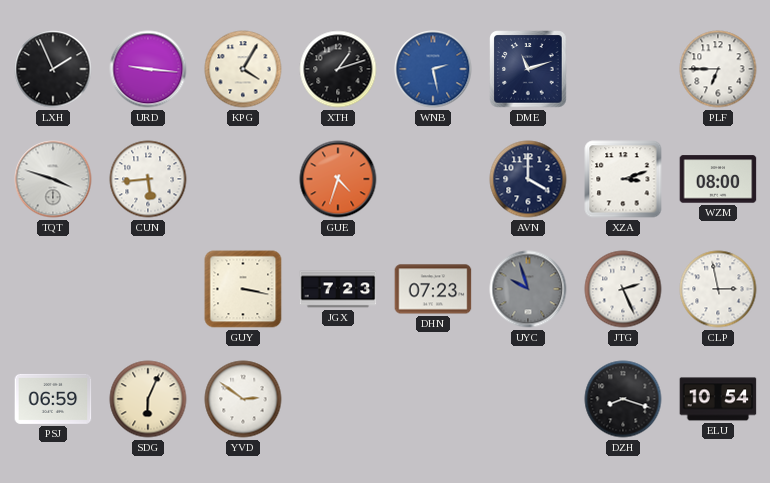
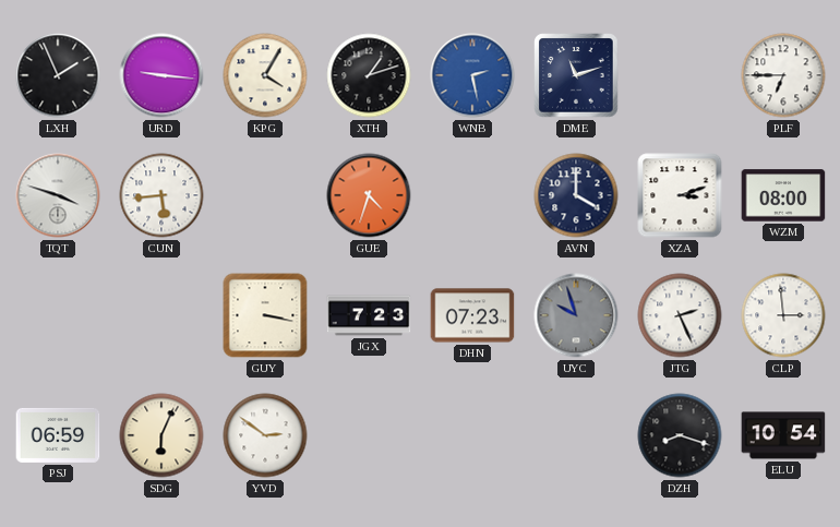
CLP: 2:58 -> 2:59 (783, 315)
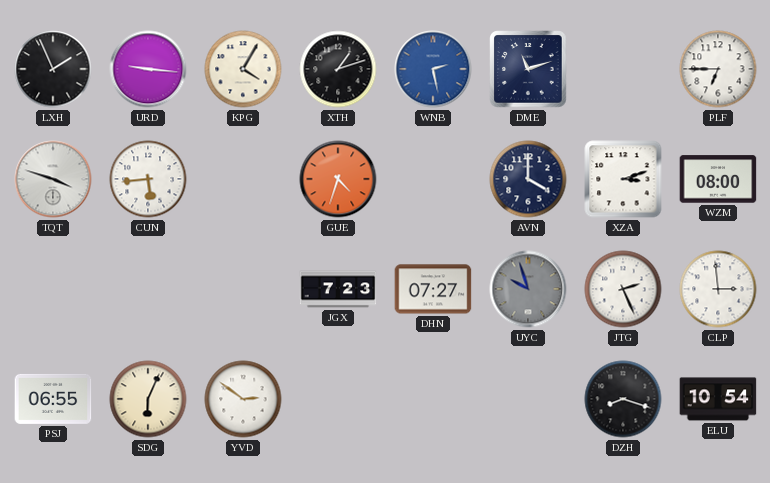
GUY: 3:17 -> none (265, 315)
DHN: 07:23 -> 07:27 (433, 289)
PSJ: 06:59 -> 06:55 (53, 399)
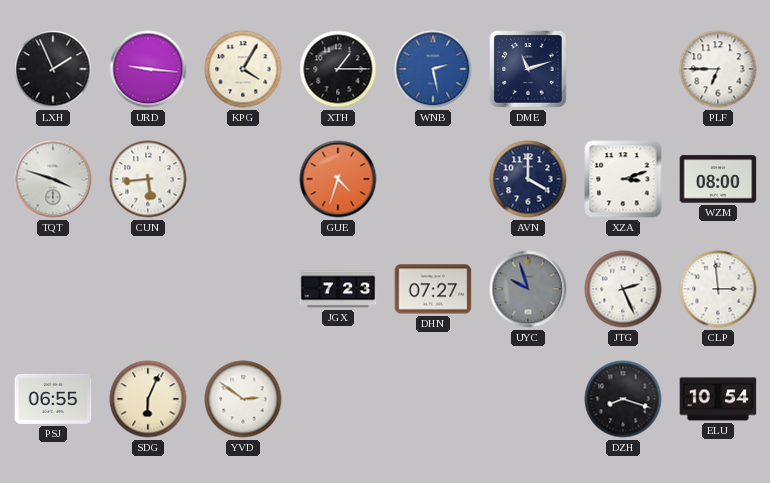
XTH: 1:12 -> 1:15 (338, 69)
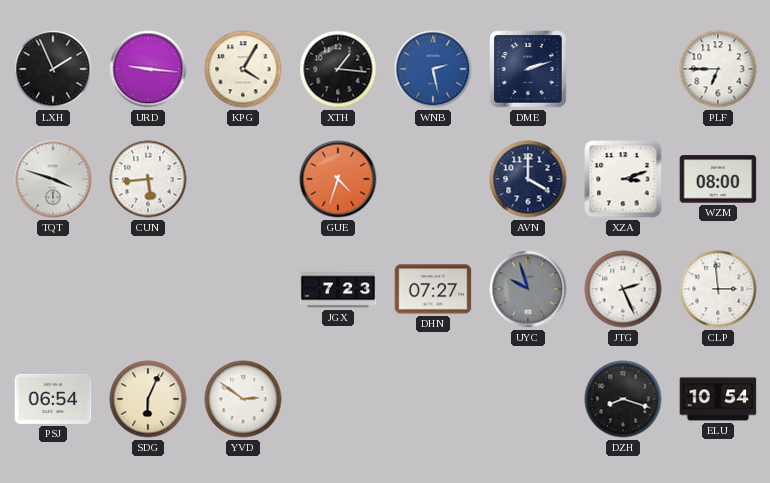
XTH: 1:15 -> 1:16 (338, 69)
DME: 11:12 -> 2:12 (528, 69)
PSJ: 06:55 -> 06:54 (53, 399)
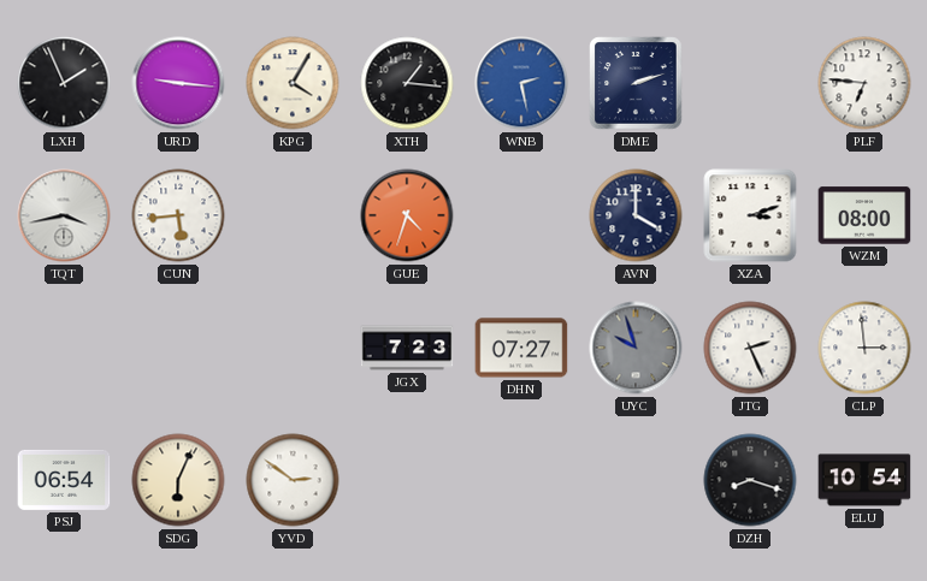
PLF: 6:45 -> 6:46 (864, 83)
TQT: 3:48 -> 3:43 (64, 215)
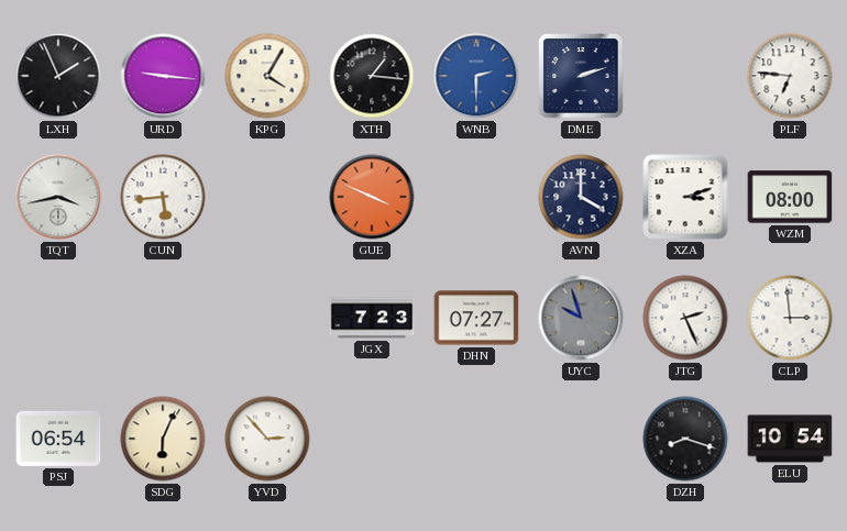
WNB: 2:28 -> 2:30 (476, 76)
GUE: 4:33 -> 3:49 (372, 197)
YVD: 2:51 -> 2:53 (267, 439)
